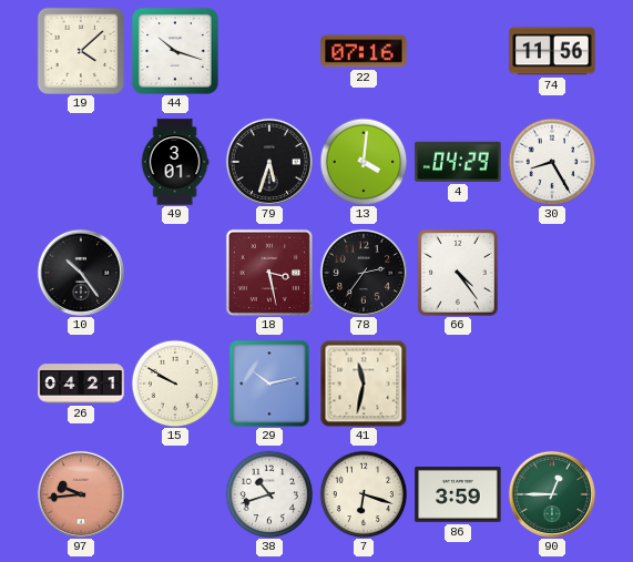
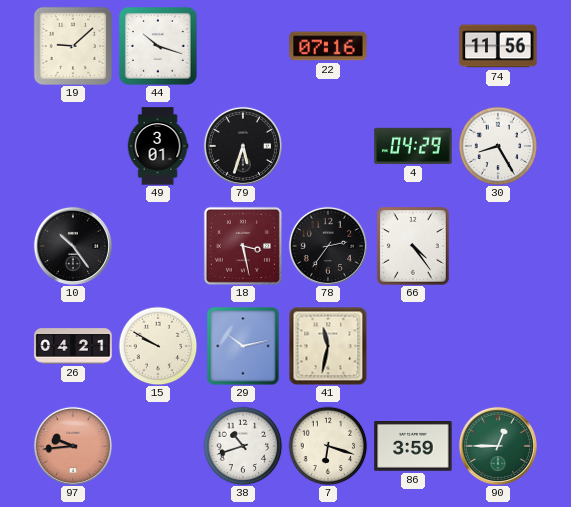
19: 4:08 -> 9:08 (72, 45)
13: 4:01 -> none (364, 162)
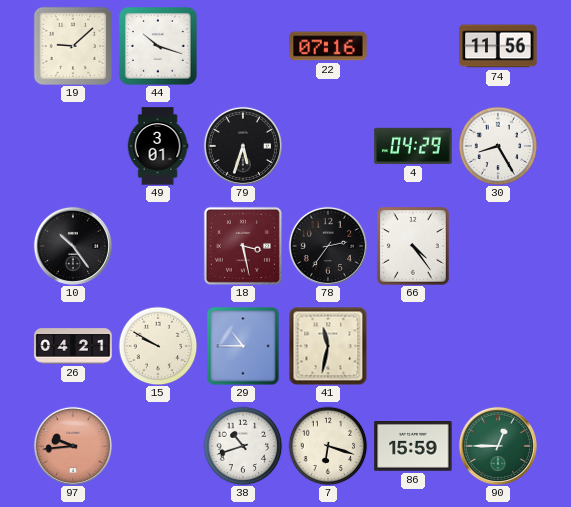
29: 10:13 -> 10:45 (243, 346)
86: 3:59 -> 15:59 (413, 447)
